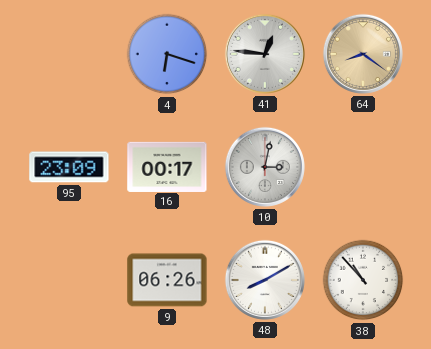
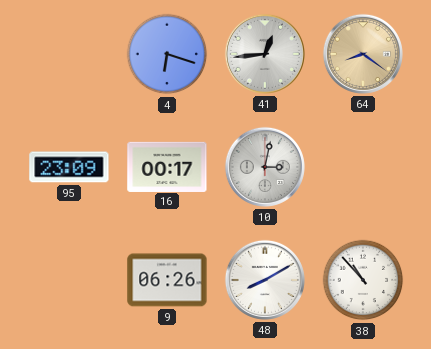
41: 12:46 -> 12:44 (265, 54)
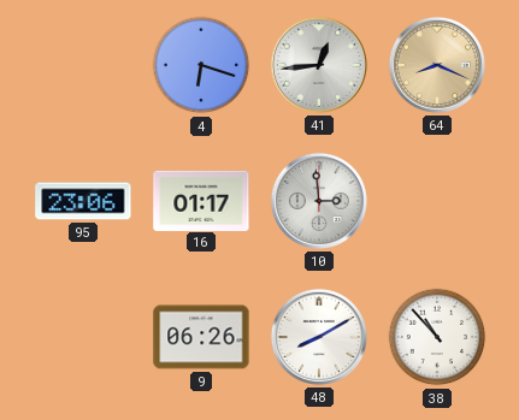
64: 8:21 -> 8:19 (437, 65)
95: 23:09 -> 23:06 (83, 201)
16: 00:17 -> 01:17 (201, 200)
10: 3:02 -> 2:59 (319, 201)
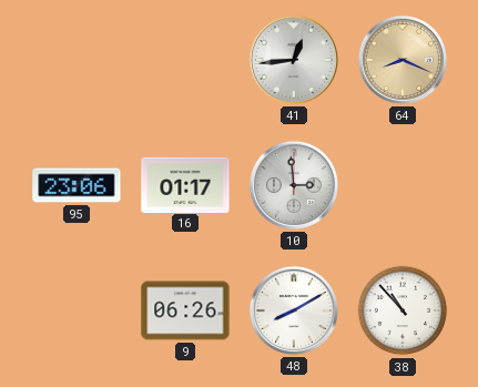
4: 6:18 -> none (201, 65)
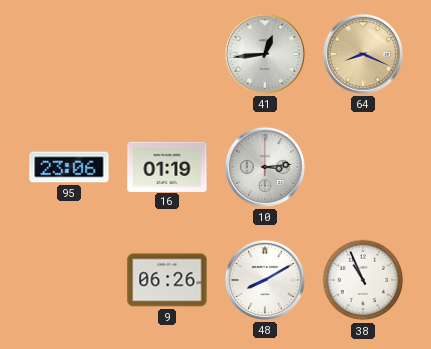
16: 01:17 -> 01:19 (167, 166)
10: 2:59 -> 3:14 (265, 167)
38: 10:53 -> 10:56 (363, 280)
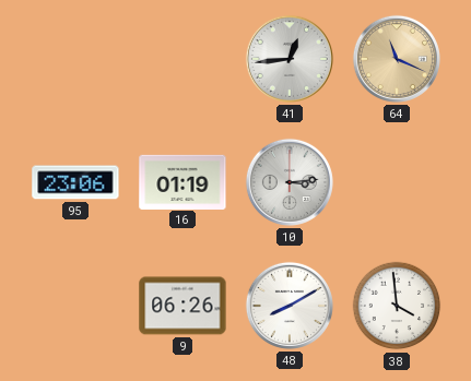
64: 8:19 -> 11:19 (397, 59)
38: 10:56 -> 3:59 (397, 306)
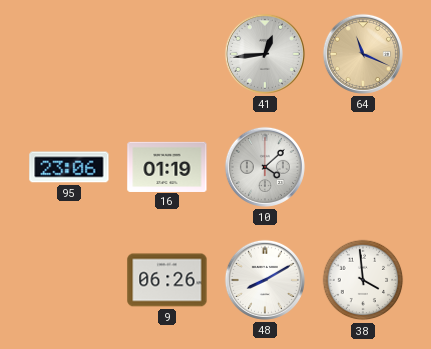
10: 3:14 -> 4:08 (265, 167)
